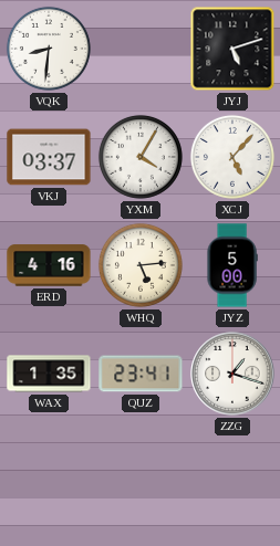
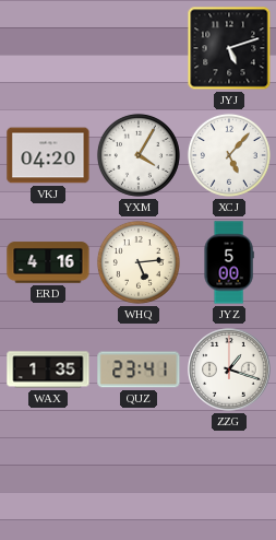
VQK: 8:31 -> none (49, 49)
VKJ: 03:37 -> 04:20 (48, 155)
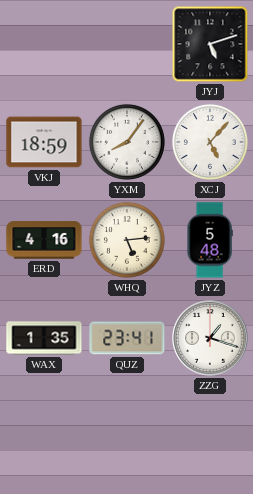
VKJ: 04:20 -> 18:59 (44, 142)
YXM: 4:05 -> 8:06 (127, 142)
JYZ: 5:00 -> 5:48 (210, 240)
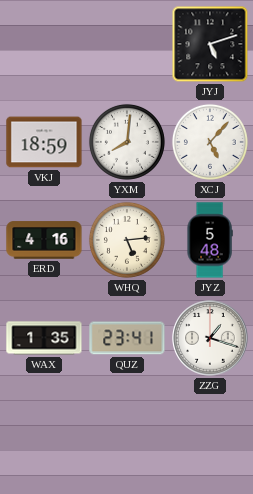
YXM: 8:06 -> 8:01 (127, 142)
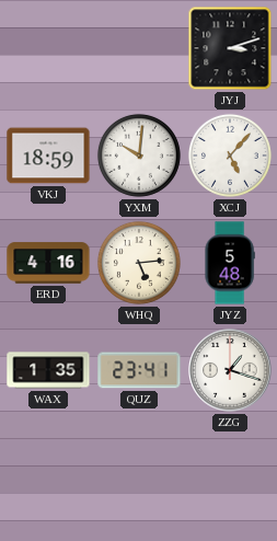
JYJ: 5:12 -> 3:12 (230, 48)
YXM: 8:01 -> 10:01 (139, 156)
